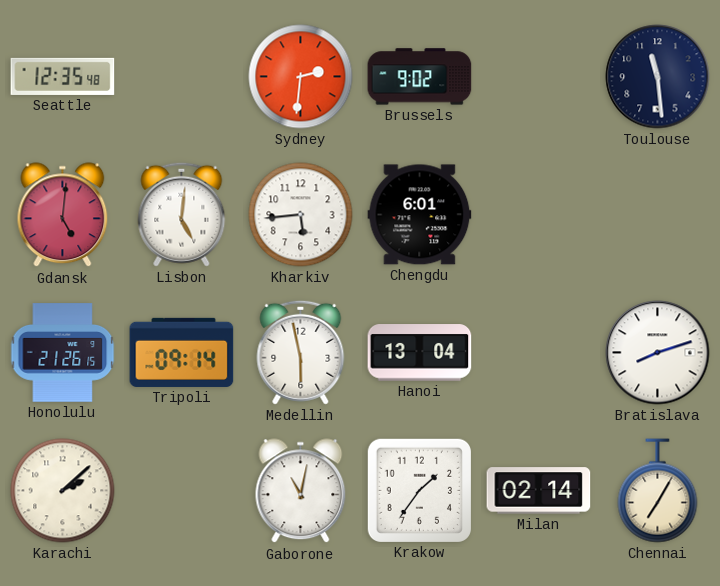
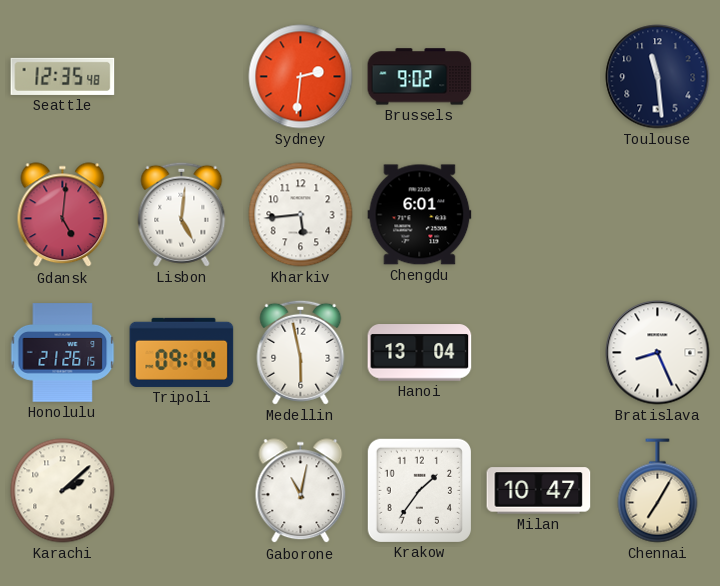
Bratislava: 8:12 -> 8:26 (658, 353)
Milan: 02:14 -> 10:47 (539, 491)
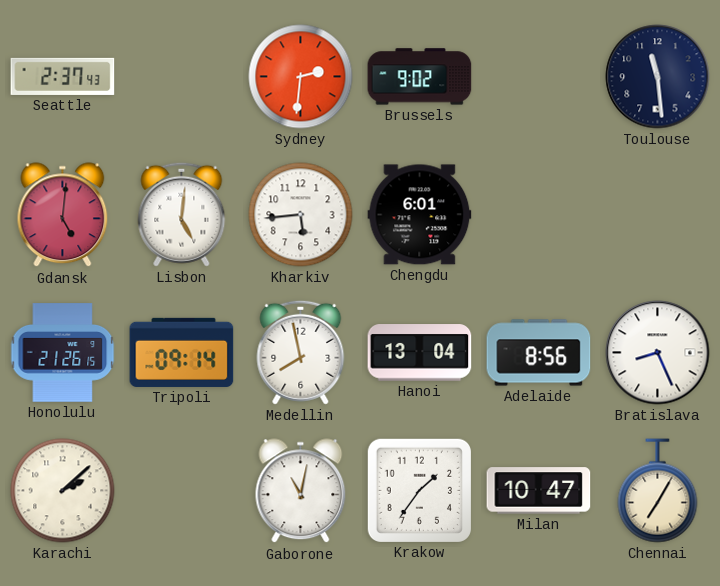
Seattle: 12:35 -> 2:37 (63, 76)
Medellin: 5:58 -> 7:58 (301, 352)
Adelaide: none -> 8:56 (539, 353)
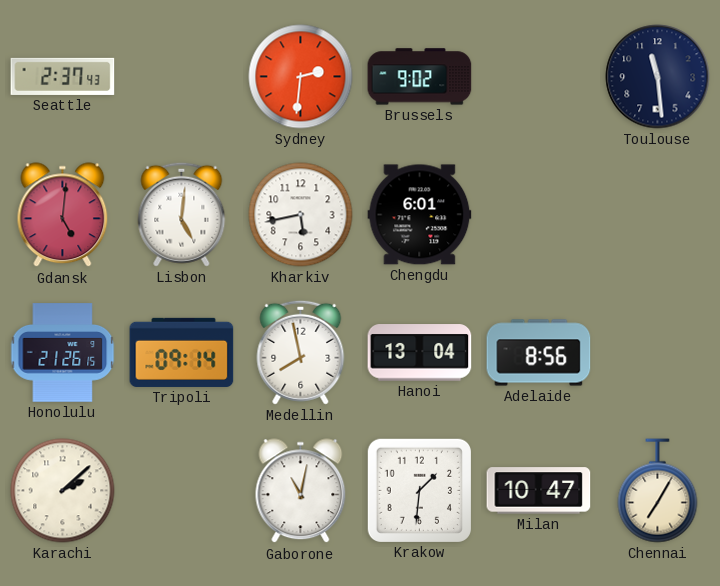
Kharkiv: 5:44 -> 5:43 (301, 215)
Bratislava: 8:26 -> none (658, 353)
Krakow: 1:36 -> 1:31 (419, 490)
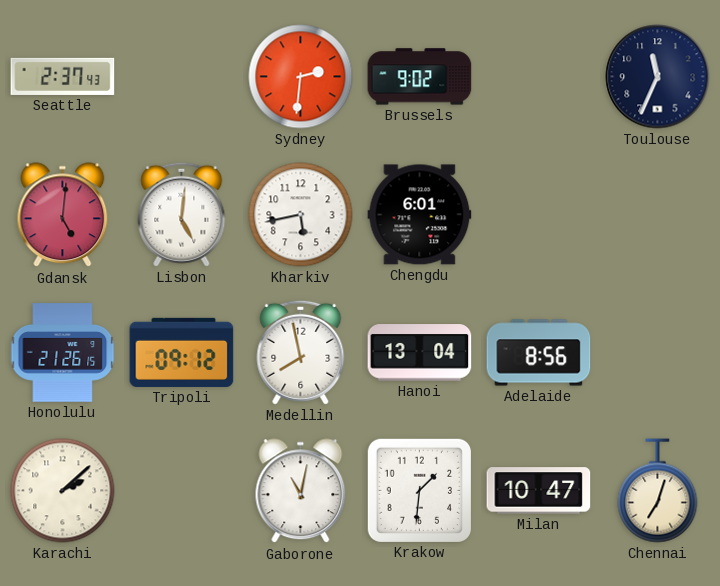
Toulouse: 11:29 -> 11:34 (658, 77)
Tripoli: 09:14 -> 09:12 (182, 352)
Chennai: 7:05 -> 7:03 (658, 491)
